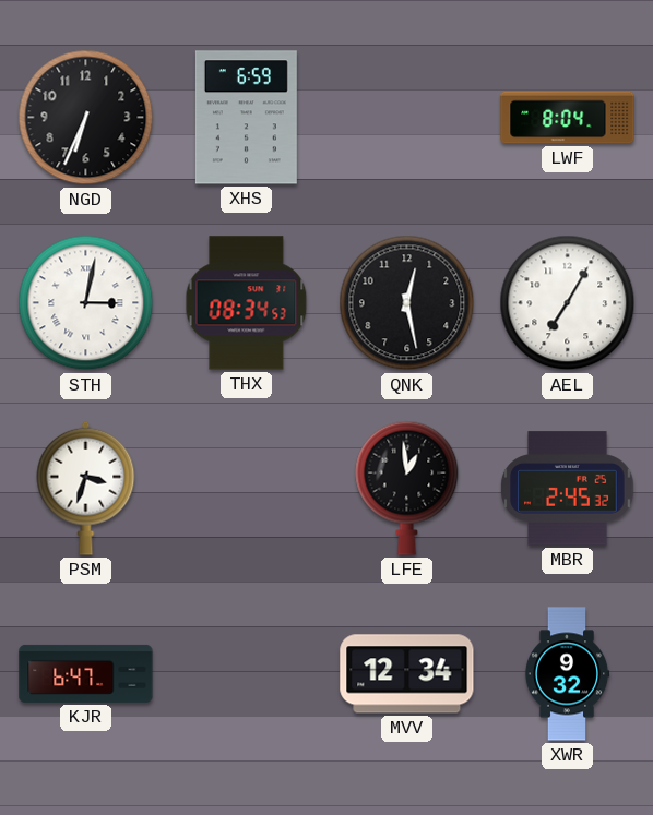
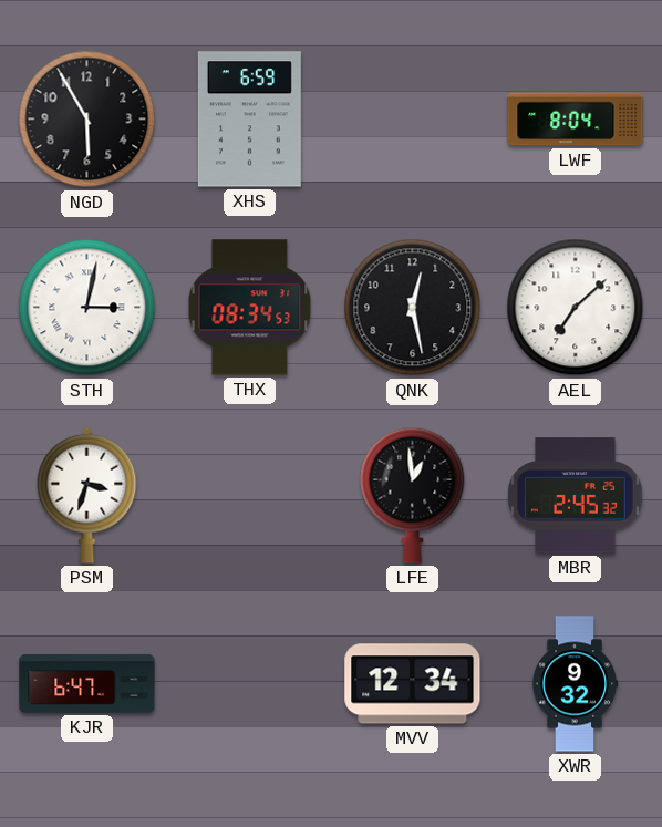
NGD: 6:34 -> 5:55 (87, 120)
AEL: 7:05 -> 7:08 (576, 308)
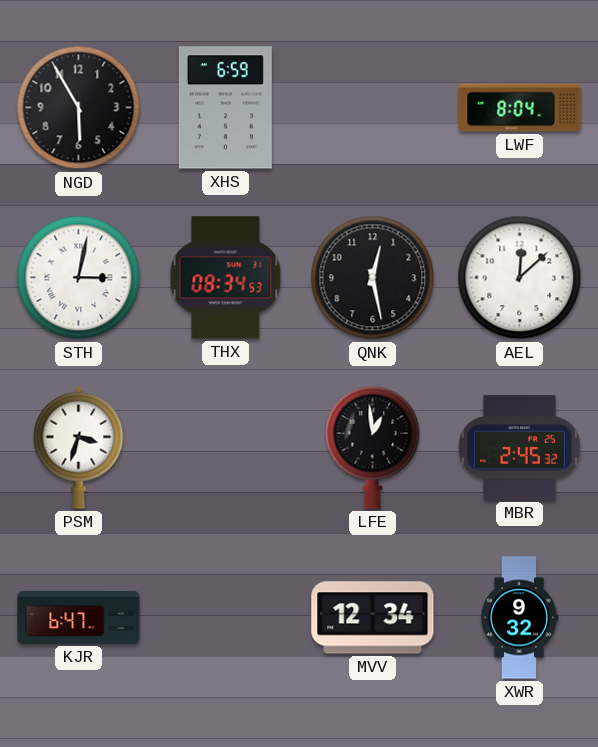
AEL: 7:08 -> 12:08 (520, 278)
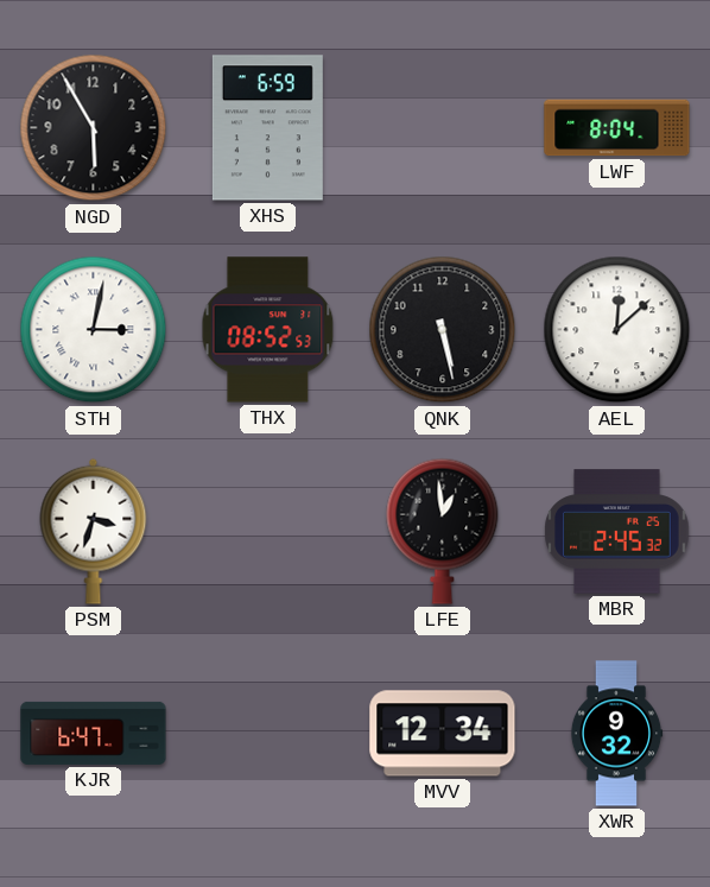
THX: 08:34 -> 08:52 (268, 330)
QNK: 12:28 -> 5:28 (443, 330)
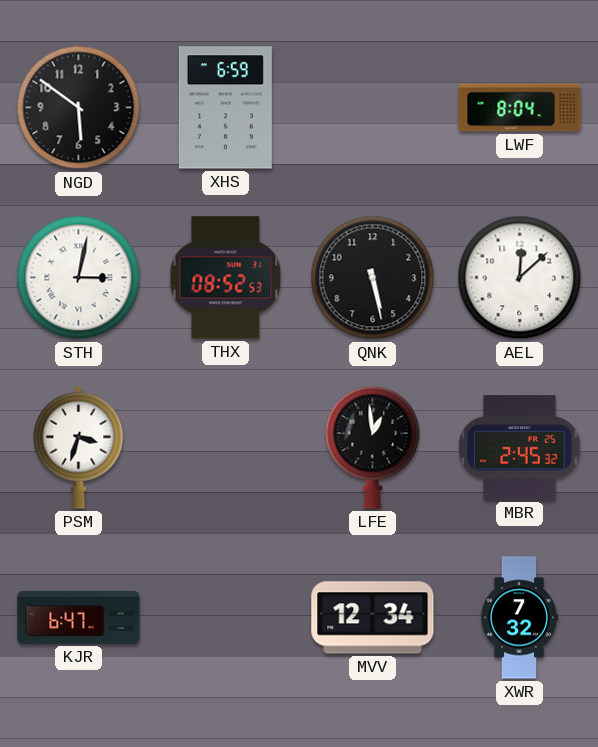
NGD: 5:55 -> 5:51 (79, 108)
XWR: 9:32 -> 7:32 (519, 618)
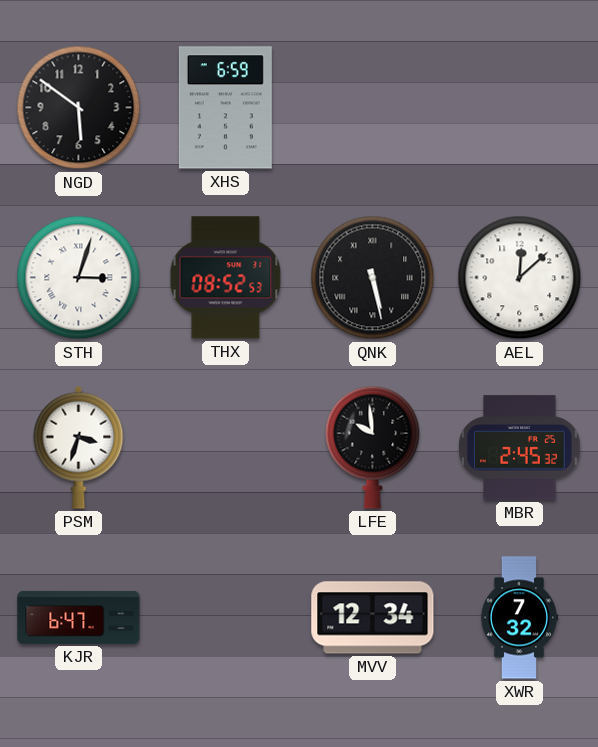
LWF: 8:04 -> none (520, 108)
STH: 3:02 -> 3:03 (79, 278)
QNK numerals: Arabic -> Roman (373, 278)
LFE: 12:59 -> 9:59 (373, 447)
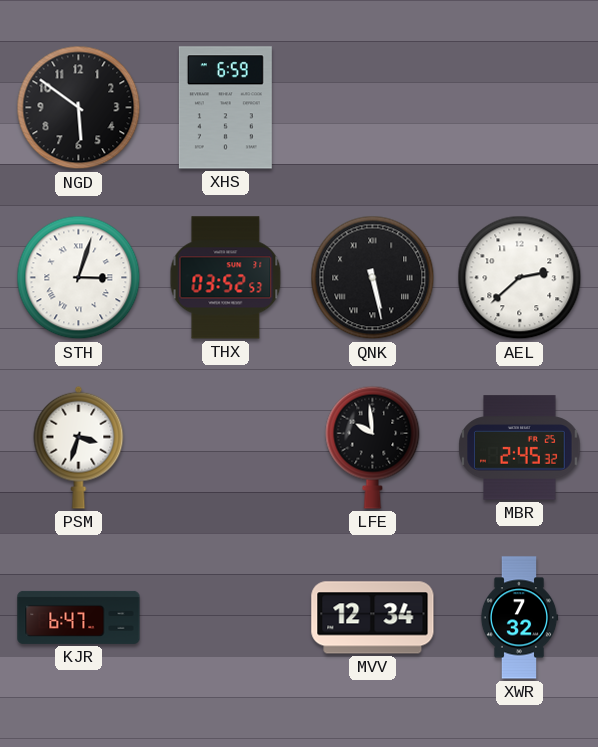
THX: 08:52 -> 03:52 (226, 278)
AEL: 12:08 -> 2:38 (520, 278)
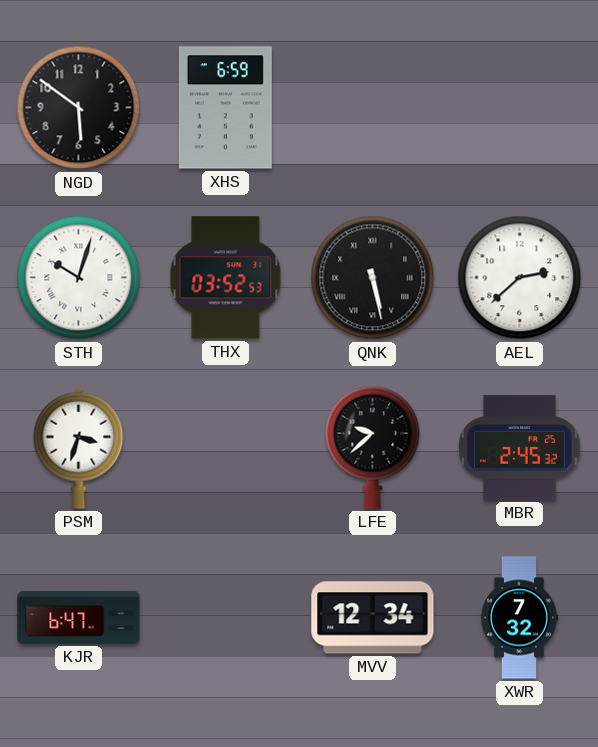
STH: 3:03 -> 10:03 (79, 278)
LFE: 9:59 -> 9:38 (373, 447)
